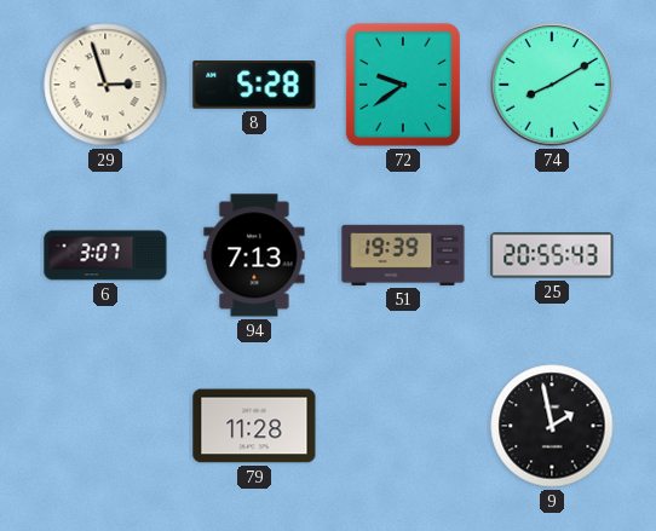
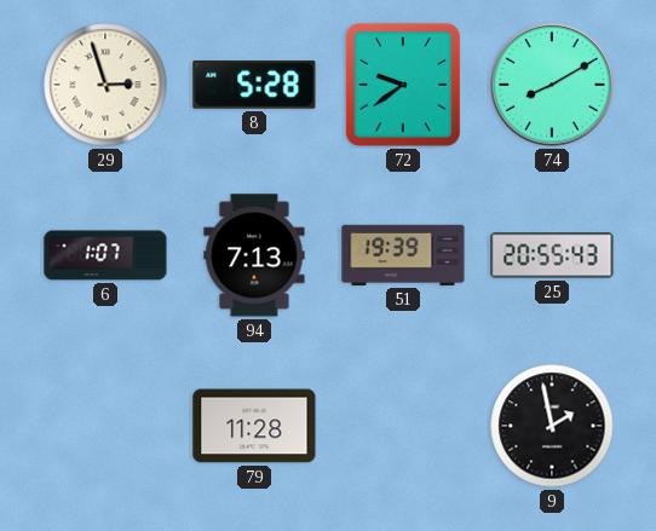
6: 3:07 -> 1:07 (105, 255)
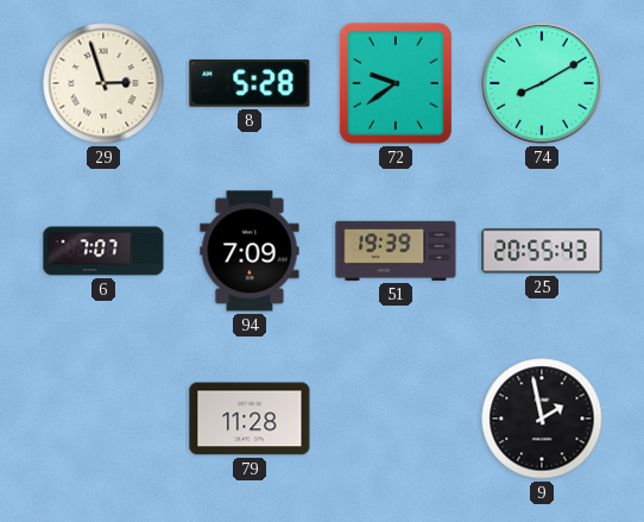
6: 1:07 -> 7:07 (103, 251)
94: 7:13 -> 7:09 (250, 251)
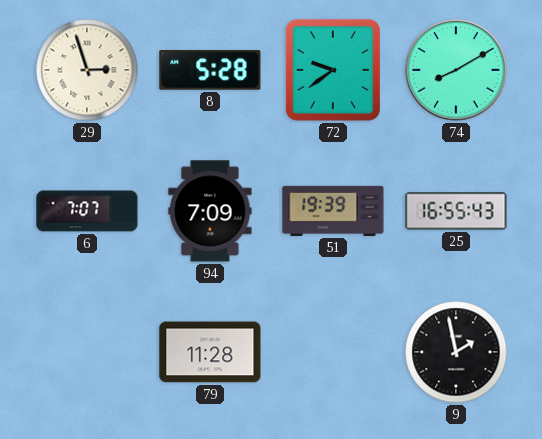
25: 20:55 -> 16:55 (456, 211)
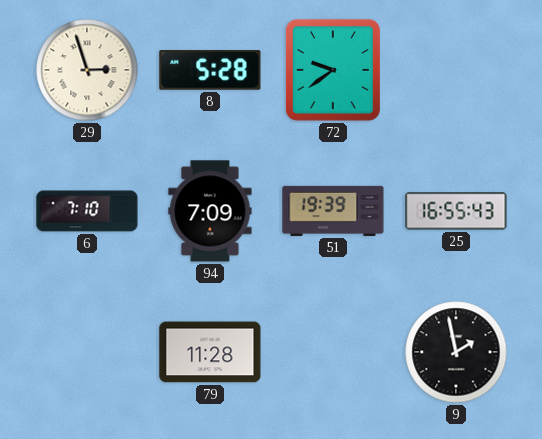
74: 8:10 -> none (457, 71)
6: 7:07 -> 7:10 (87, 211)
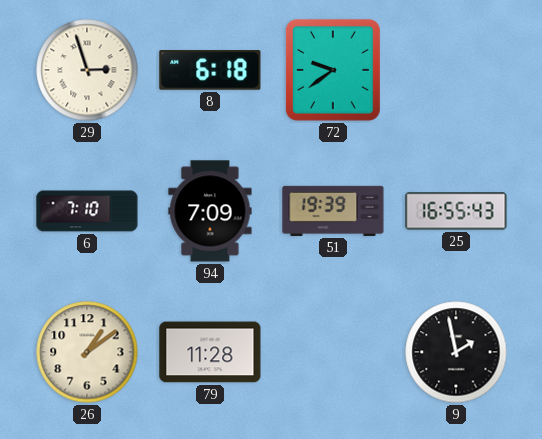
8: 5:28 -> 6:18 (210, 70)
26: none -> 1:09 (87, 352)
